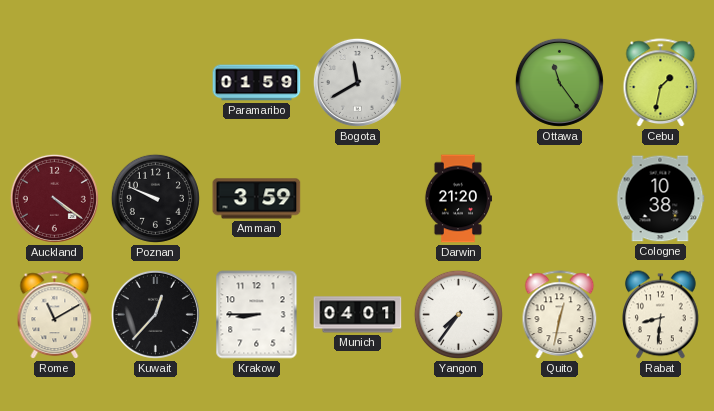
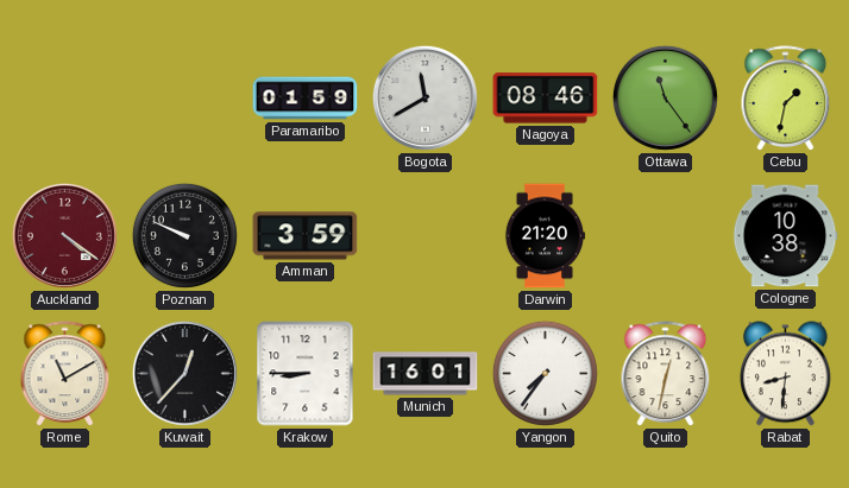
Nagoya: none -> 08:46 (546, 99)
Munich: 04:01 -> 16:01 (426, 374)
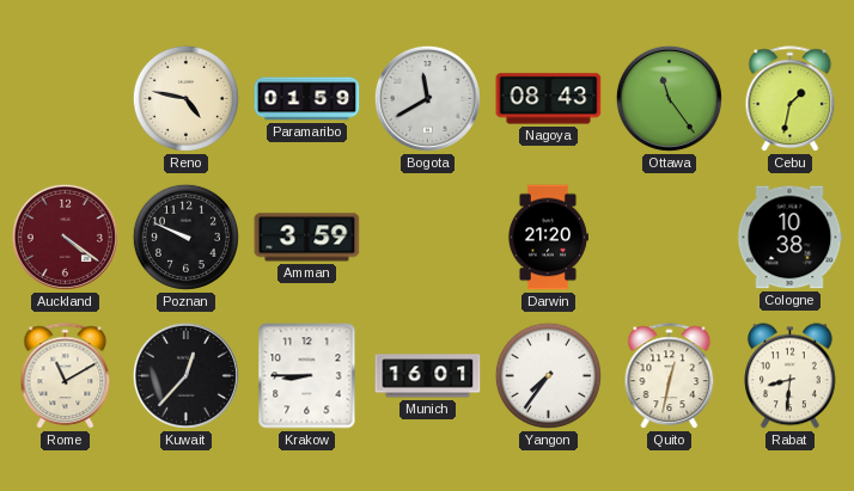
Reno: none -> 4:47 (185, 98)
Nagoya: 08:46 -> 08:43 (549, 99)
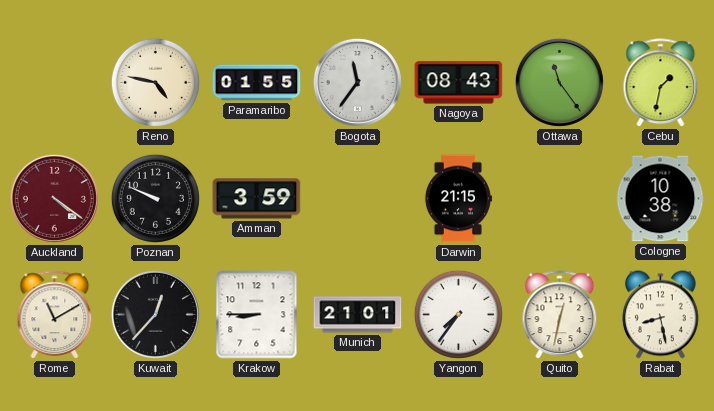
Paramaribo: 01:59 -> 01:55 (257, 83)
Bogota: 11:40 -> 11:36 (357, 82)
Darwin: 21:20 -> 21:15 (457, 199)
Munich: 16:01 -> 21:01 (358, 315)
Rabat: 8:31 -> 8:28 (661, 315)
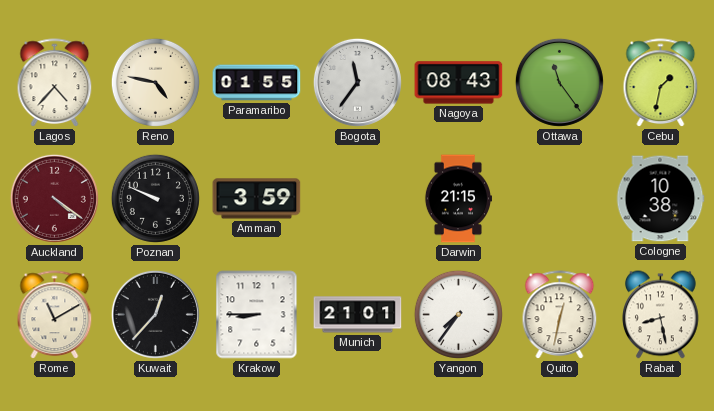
Lagos: none -> 4:37 (55, 83)
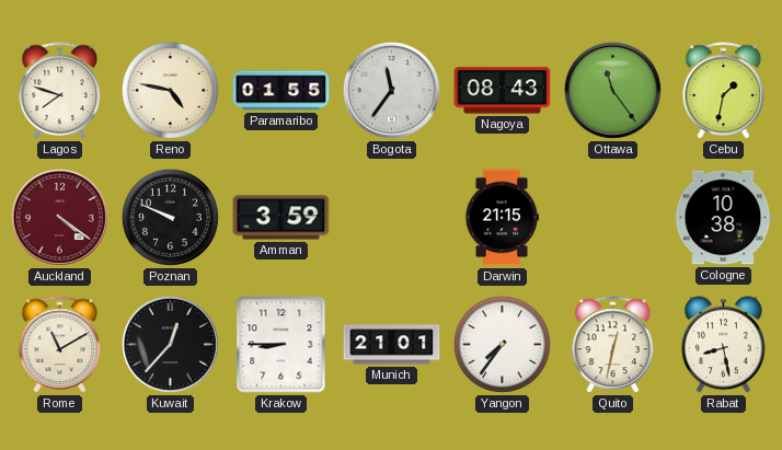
Lagos: 4:37 -> 7:48 (60, 91)
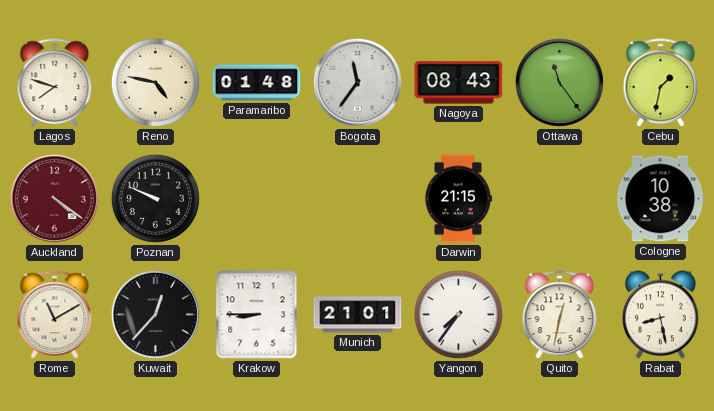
Paramaribo: 01:55 -> 01:48 (257, 83)
Amman: 3:59 -> none (281, 218)
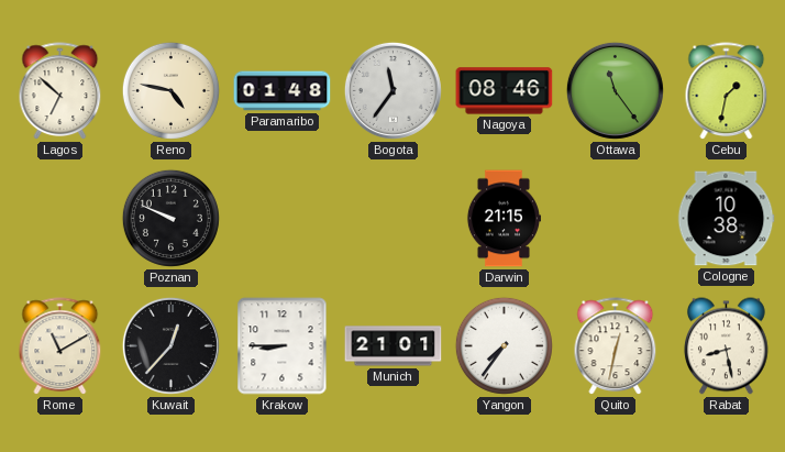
Lagos: 7:48 -> 6:52 (60, 91)
Nagoya: 08:43 -> 08:46 (505, 91)
Auckland: 4:21 -> none (54, 198)
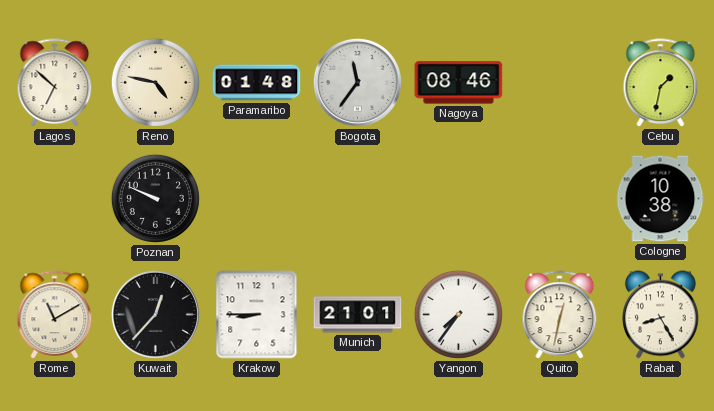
Ottawa: 11:24 -> none (615, 90)
Darwin: 21:15 -> none (502, 219)
Rabat: 8:28 -> 8:25 (661, 315)
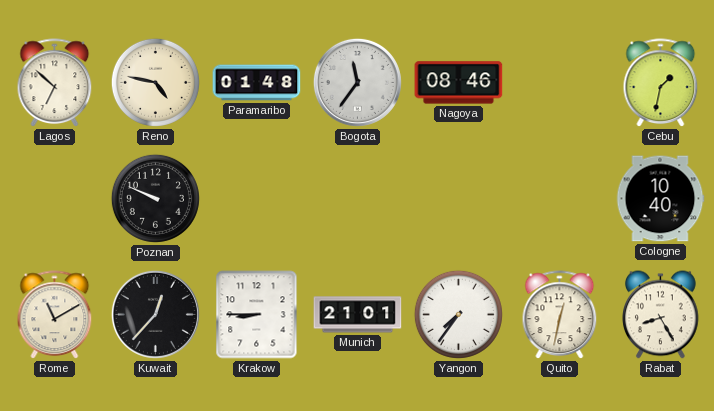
Cologne: 10:38 -> 10:40 (660, 199)
